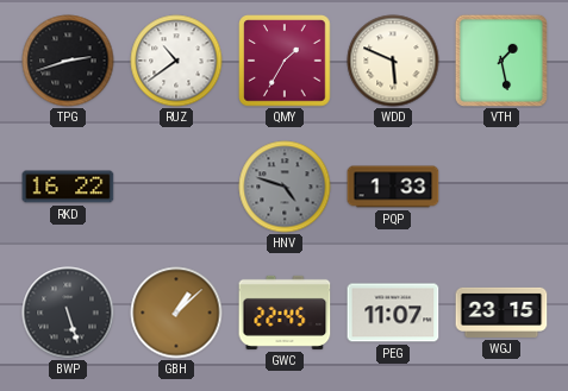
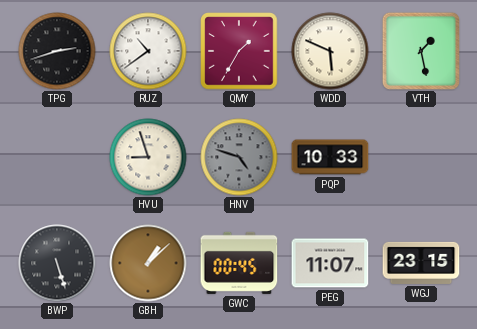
RKD: 16:22 -> none (68, 187)
HVU: none -> 8:57 (148, 157)
PQP: 1:33 -> 10:33 (330, 157)
GWC: 22:45 -> 00:45 (239, 263)
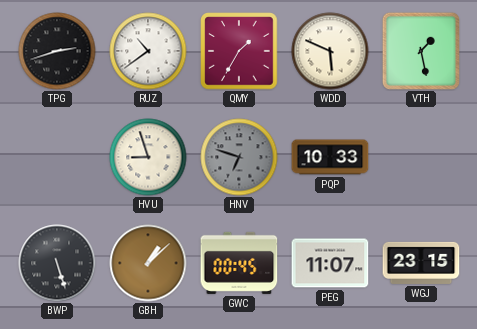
HNV: 4:48 -> 6:48 (239, 157)
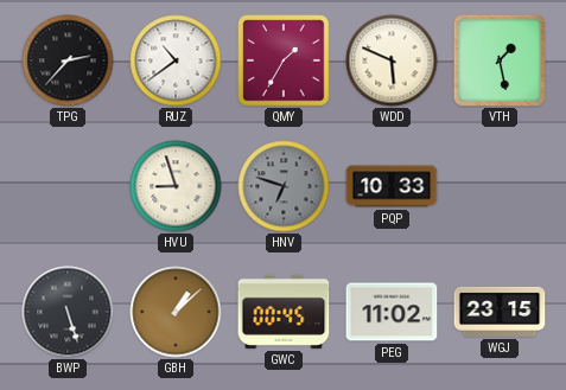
TPG: 2:42 -> 2:37 (68, 60)
PEG: 11:07 -> 11:02 (392, 312)
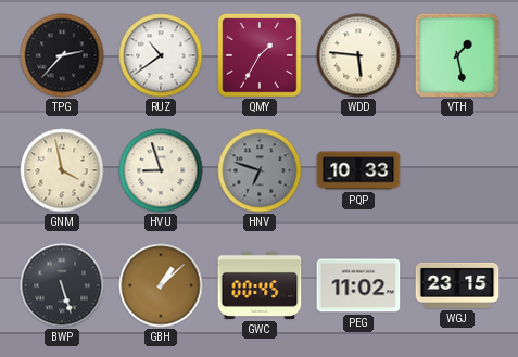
WDD: 5:49 -> 5:46 (358, 55)
GNM: none -> 3:58 (62, 170)
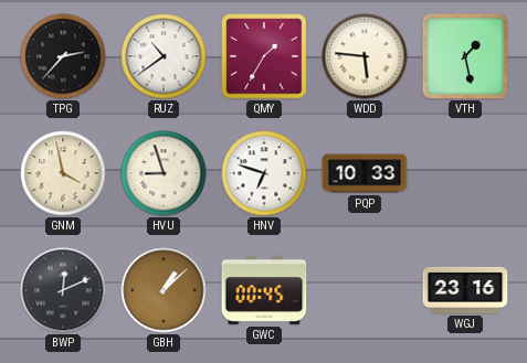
HNV dial: grey -> white (264, 173)
BWP: 5:27 -> 12:11 (63, 290)
PEG: 11:02 -> none (358, 285)
WGJ: 23:15 -> 23:16 (465, 290)
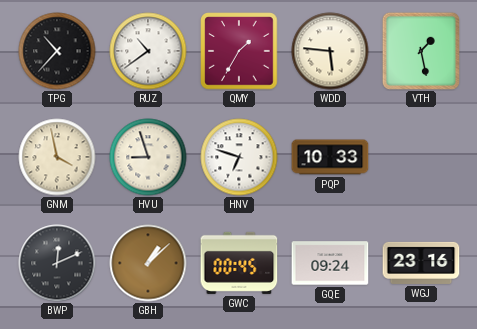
TPG: 2:37 -> 10:37 (57, 51)
GQE: none -> 09:24 (330, 263)
